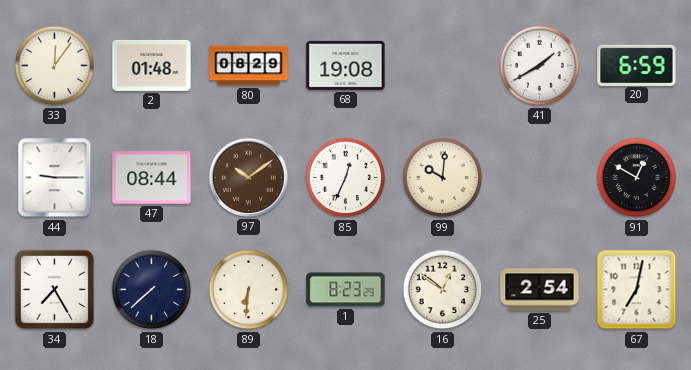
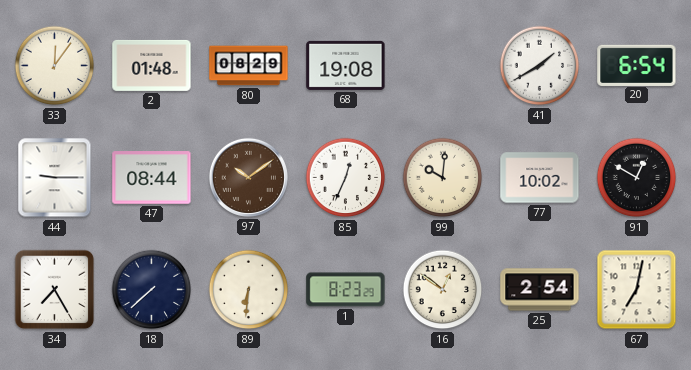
20: 6:59 -> 6:54 (637, 65)
77: none -> 10:02 (540, 178)
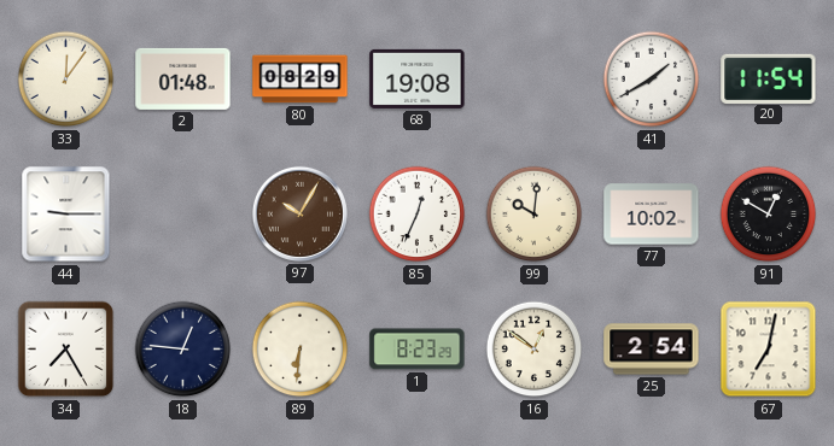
20: 6:54 -> 11:54 (769, 78)
47: 08:44 -> none (152, 178)
97: 10:09 -> 10:05 (299, 213)
18: 7:38 -> 12:46 (183, 350)
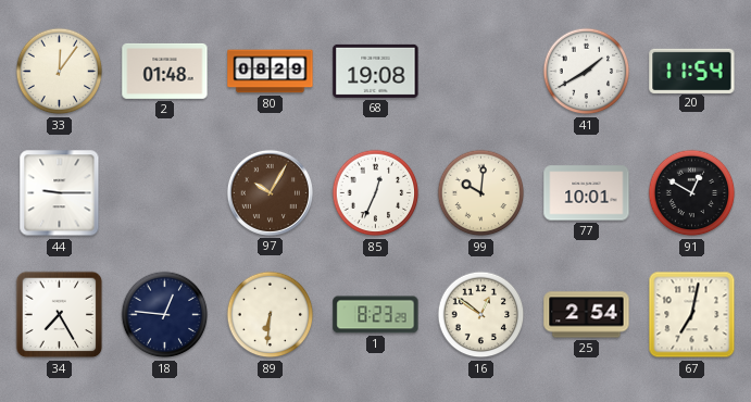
77: 10:02 -> 10:01 (587, 193)
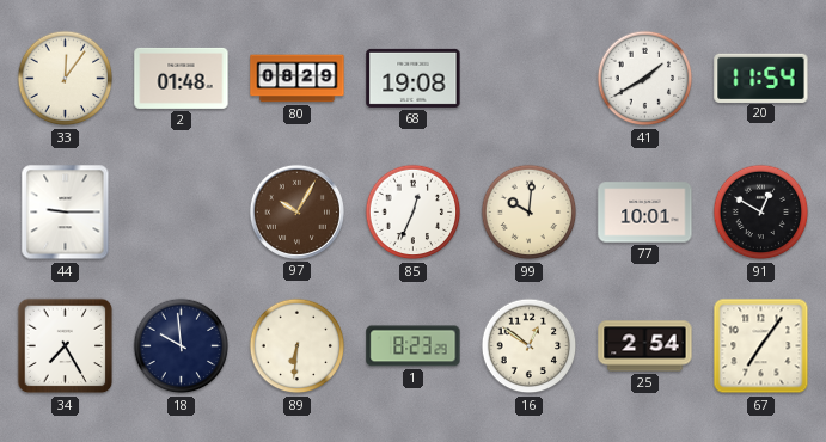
18: 12:46 -> 9:59 (182, 346)
67: 7:02 -> 7:06 (761, 346)
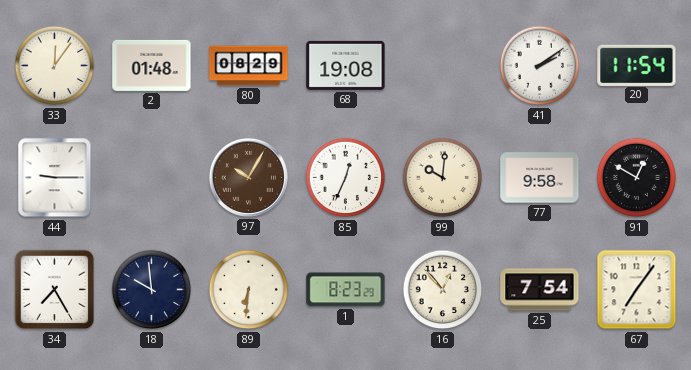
41: 1:40 -> 2:09 (540, 66)
77: 10:01 -> 9:58 (540, 178)
16: 12:51 -> 12:53 (443, 290)
25: 2:54 -> 7:54 (540, 290)
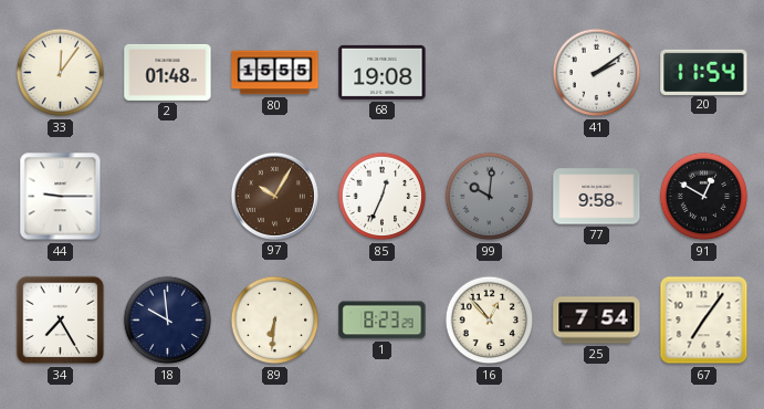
80: 08:29 -> 15:55 (275, 73)
99 dial: cream -> grey (490, 197)
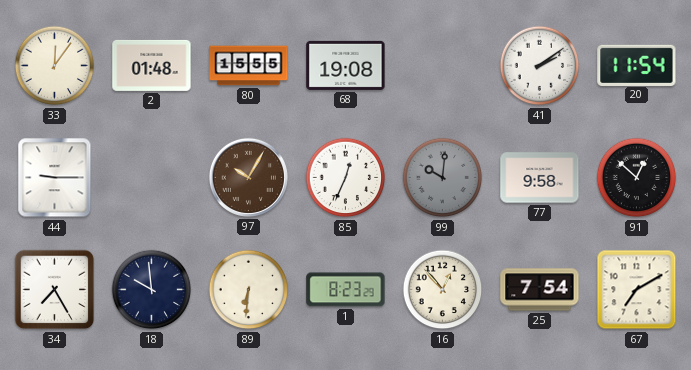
91: 12:50 -> 12:52 (637, 178)
67: 7:06 -> 7:10 (637, 290)
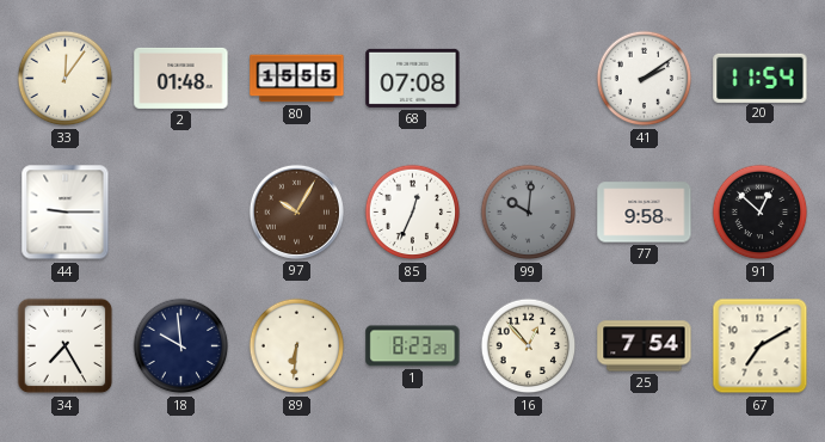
68: 19:08 -> 07:08 (413, 78)
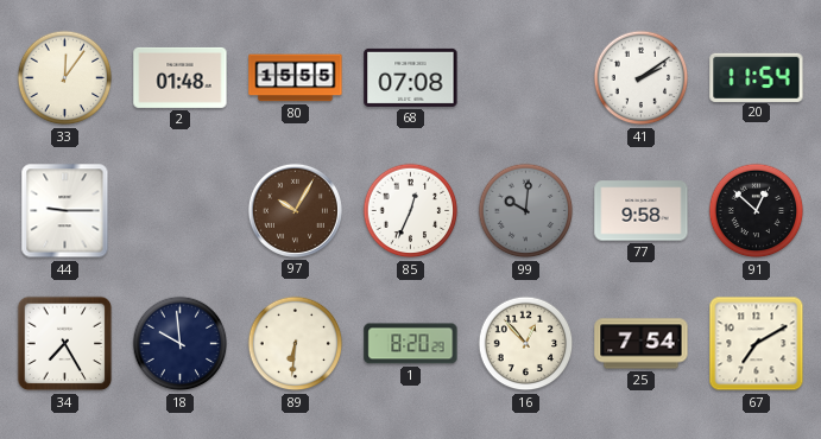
1: 8:23 -> 8:20 (411, 344)
